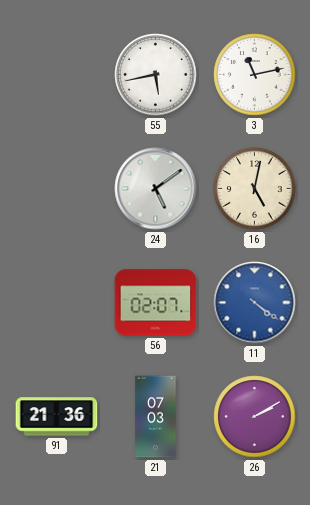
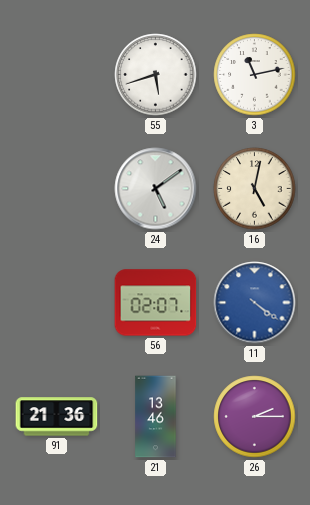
55: 5:43 -> 5:42 (156, 75)
21: 07:03 -> 13:46 (156, 417)
26: 2:10 -> 2:15 (255, 417)
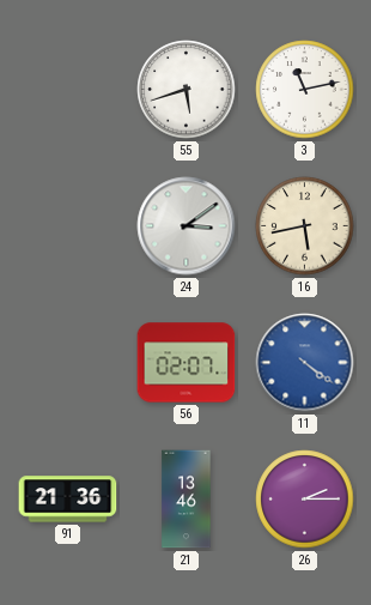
24: 5:09 -> 3:09 (187, 226)
16: 5:02 -> 5:43 (305, 226)
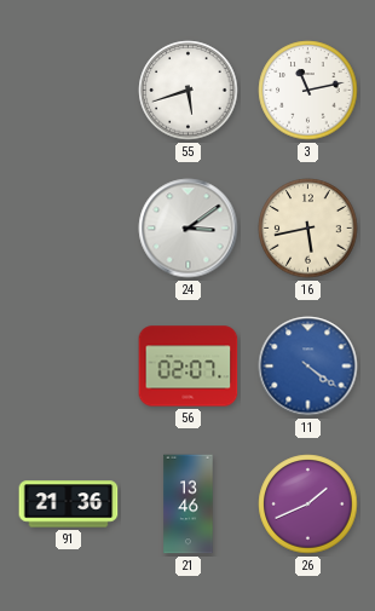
26: 2:15 -> 1:41 (308, 505)
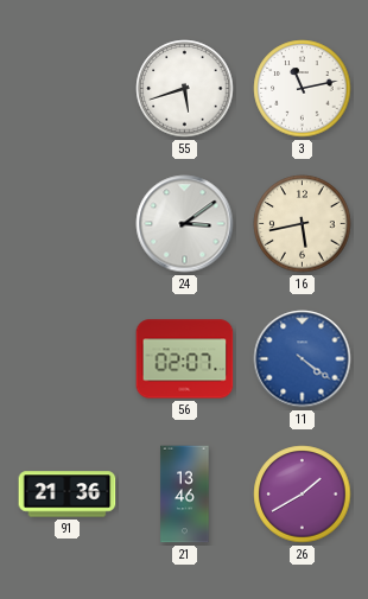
26: 1:41 -> 1:40 (303, 495)
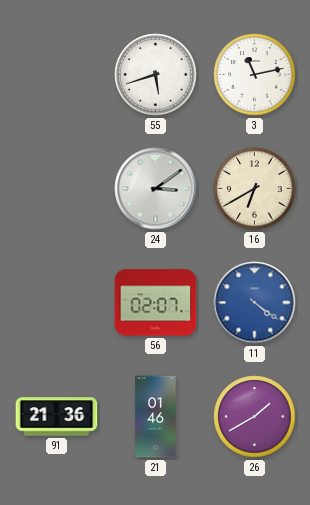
16: 5:43 -> 6:40 (255, 189)
21: 13:46 -> 01:46 (156, 417)
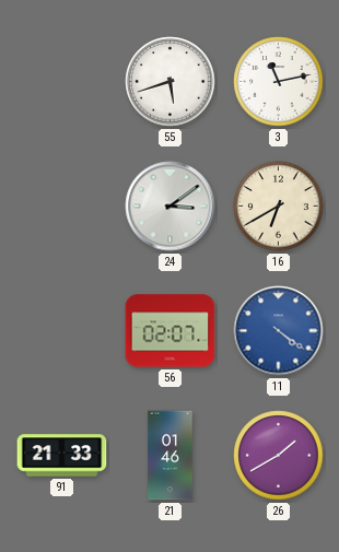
91: 21:36 -> 21:33 (62, 456)
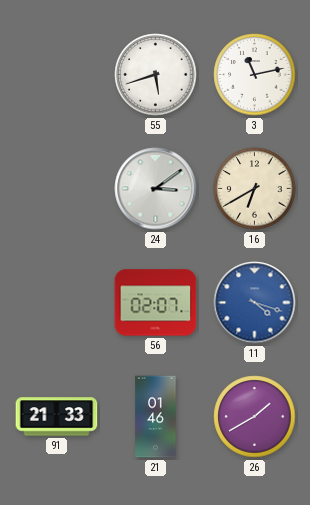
11: 4:21 -> 4:18 (255, 303)
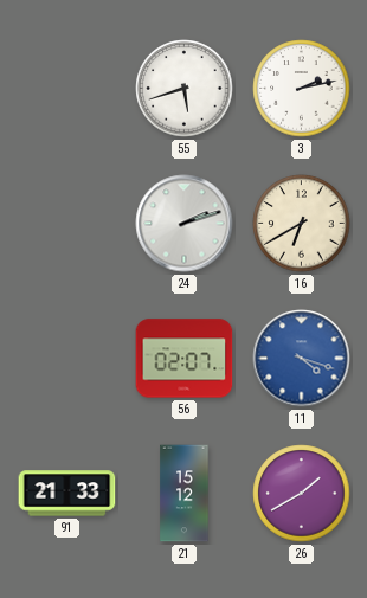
3: 11:13 -> 2:13 (302, 89)
24: 3:09 -> 2:12 (185, 224)
21: 01:46 -> 15:12 (185, 494)
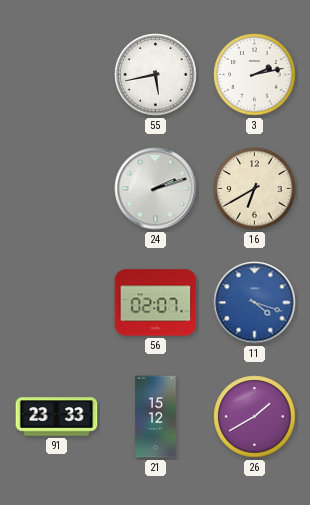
55: 5:42 -> 5:43 (156, 75)
91: 21:33 -> 23:33 (57, 417)
